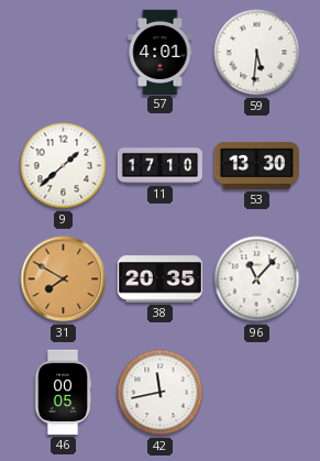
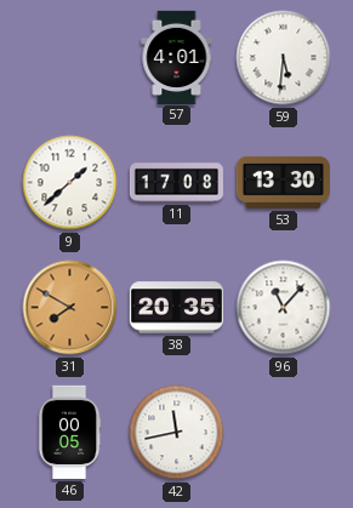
11: 17:10 -> 17:08 (176, 183)
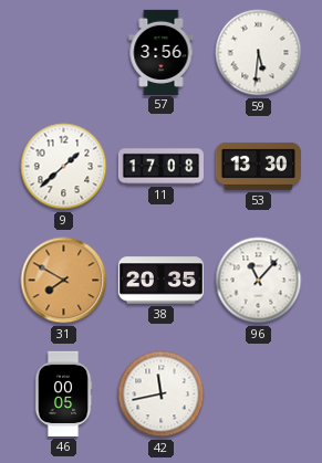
57: 4:01 -> 3:56 (162, 52)
